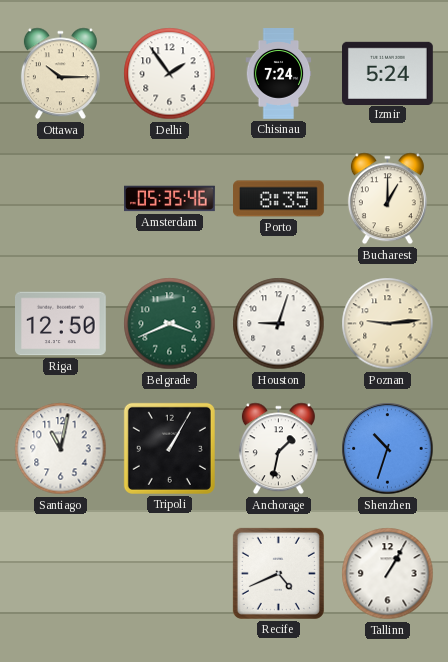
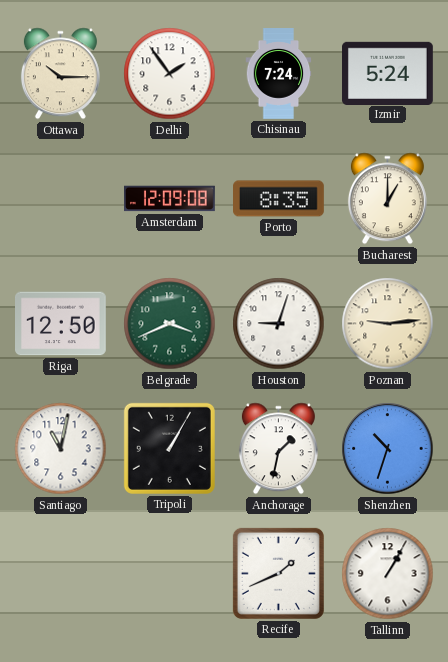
Amsterdam: 05:35 -> 12:09 (170, 199)
Recife: 4:41 -> 1:41 (278, 573)
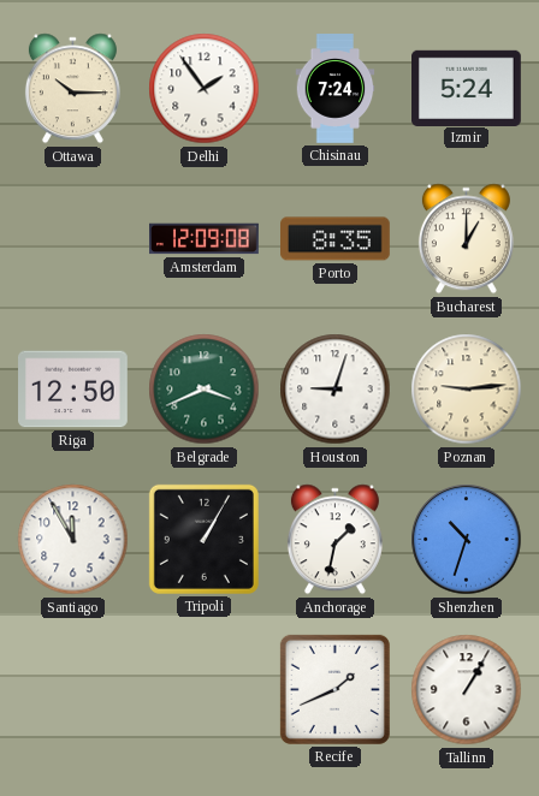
Santiago: 11:02 -> 11:55 (73, 540)
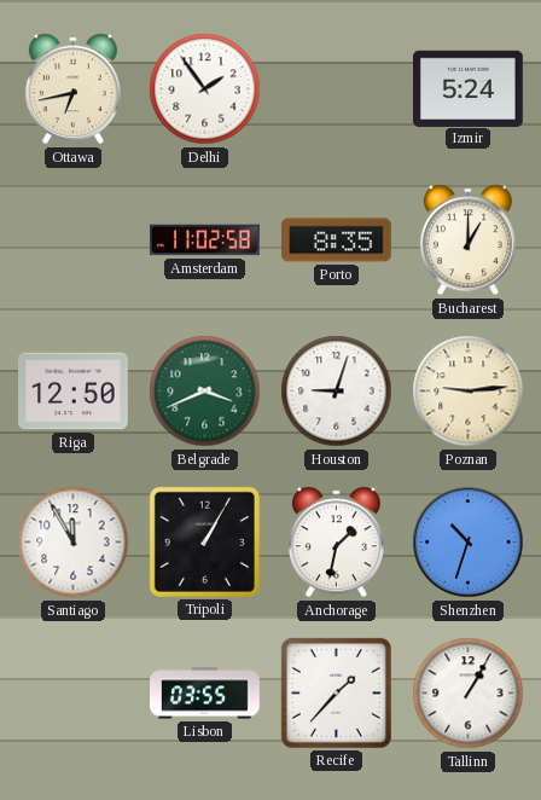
Ottawa: 10:15 -> 6:43 (72, 89)
Chisinau: 7:24 -> none (336, 89)
Amsterdam: 12:09 -> 11:02 (205, 240)
Lisbon: none -> 03:55 (205, 694)
Recife: 1:41 -> 1:37 (336, 692)
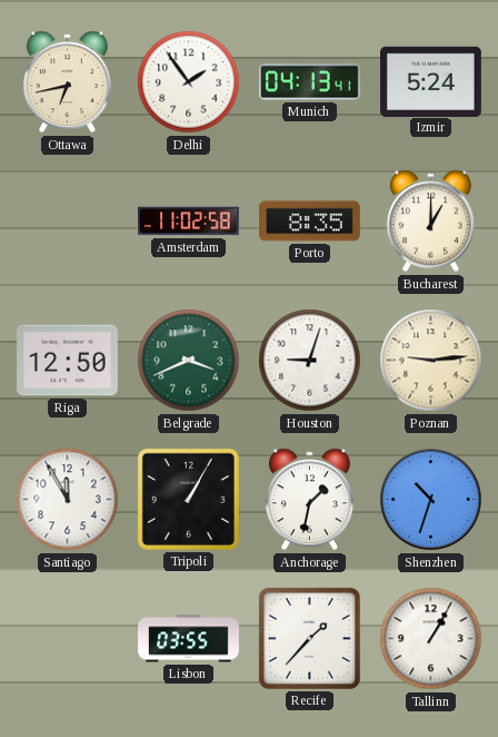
Munich: none -> 04:13 (310, 82)
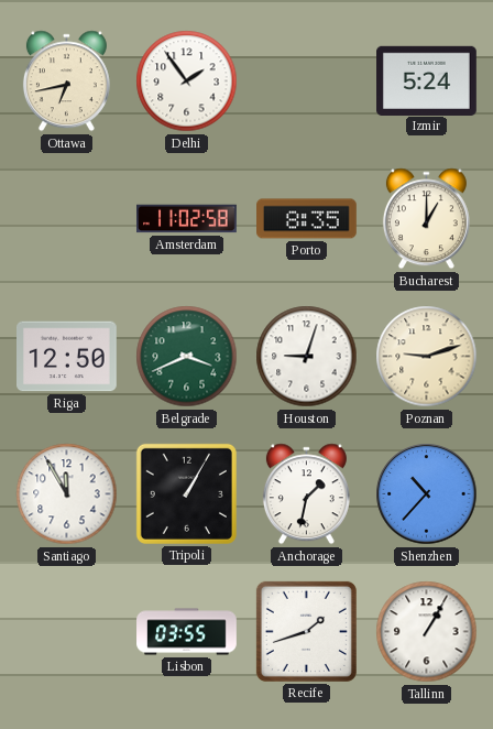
Munich: 04:13 -> none (310, 82)
Poznan: 9:14 -> 9:12 (427, 357)
Shenzhen: 10:33 -> 10:37 (427, 494)
Recife: 1:37 -> 1:42 (306, 631)
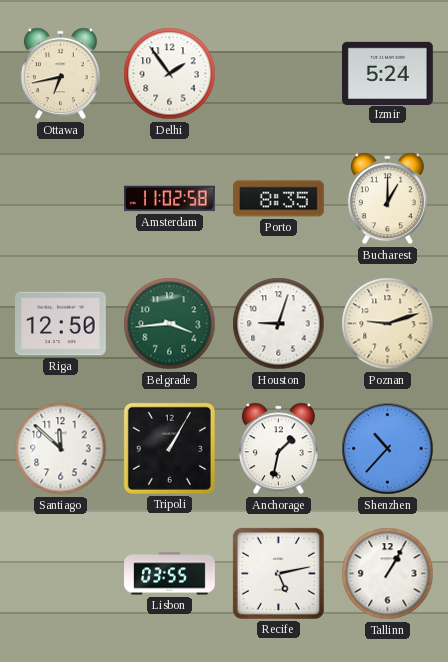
Belgrade: 3:41 -> 3:44 (170, 324)
Santiago: 11:55 -> 11:52 (61, 449)
Recife: 1:42 -> 5:13 (278, 573)
